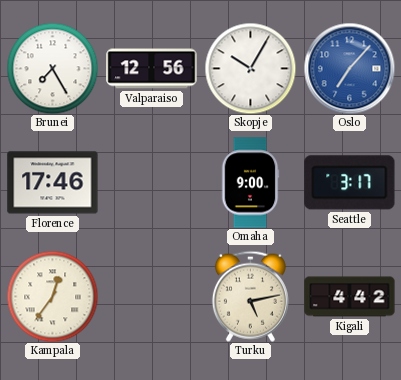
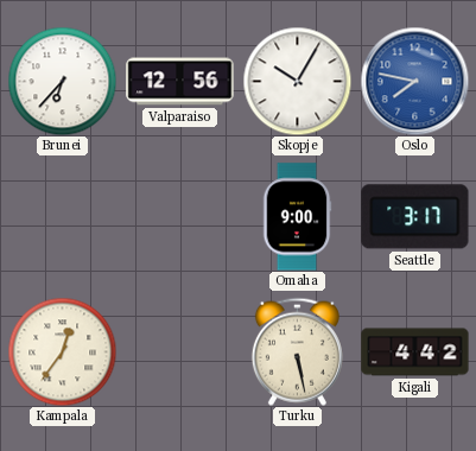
Brunei: 7:25 -> 6:37 (62, 81)
Oslo: 7:07 -> 7:47 (414, 81)
Florence: 17:46 -> none (53, 183)
Turku: 5:13 -> 5:28 (297, 351)
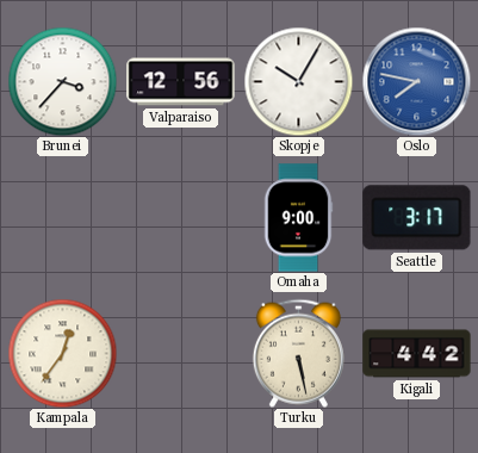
Brunei: 6:37 -> 3:37 (62, 81)
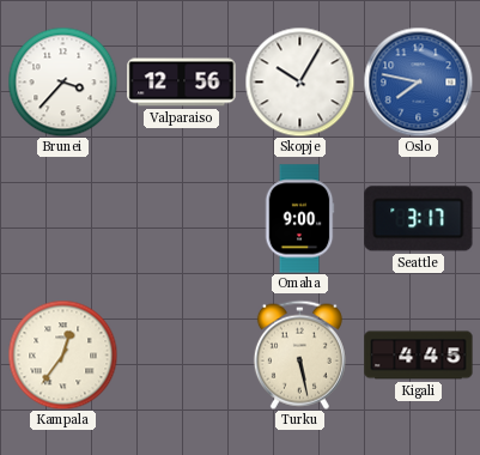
Kigali: 4:42 -> 4:45 (419, 356)
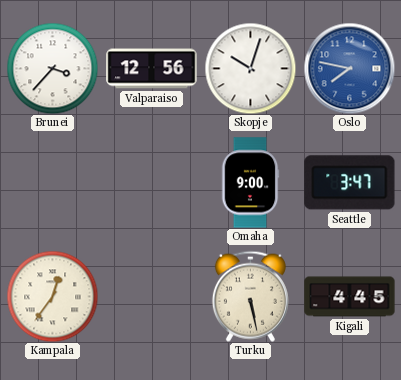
Skopje: 10:05 -> 10:03 (250, 68)
Seattle: 3:17 -> 3:47 (350, 183)
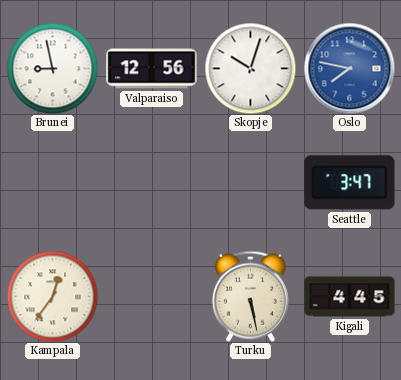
Brunei: 3:37 -> 8:58 (52, 68)
Omaha: 9:00 -> none (250, 183)
